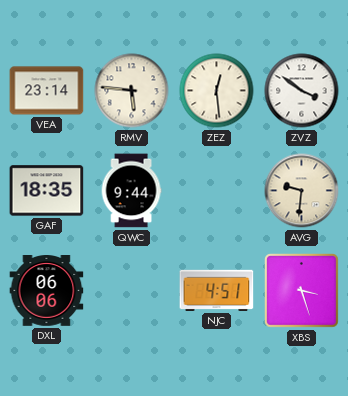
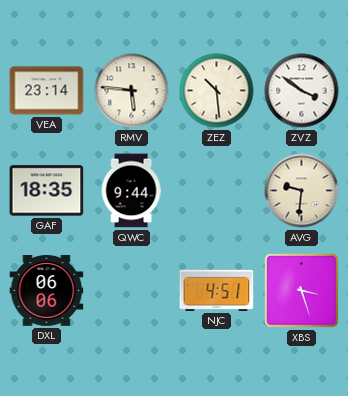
ZEZ: 12:29 -> 10:29 (217, 91)
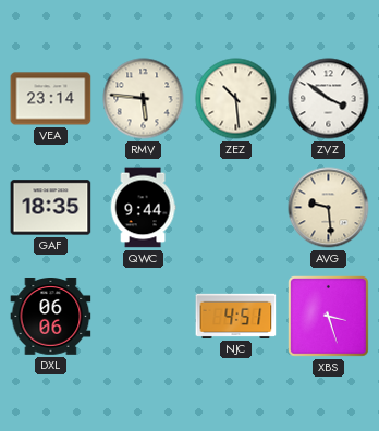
AVG: 9:31 -> 9:29 (329, 208)
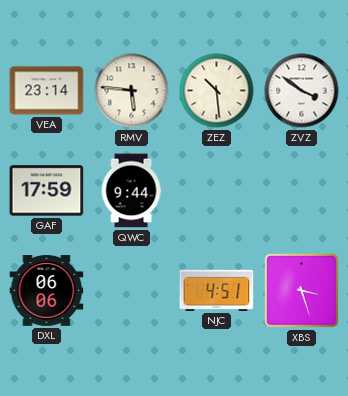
GAF: 18:35 -> 17:59 (47, 191)
AVG: 9:29 -> none (329, 208)
